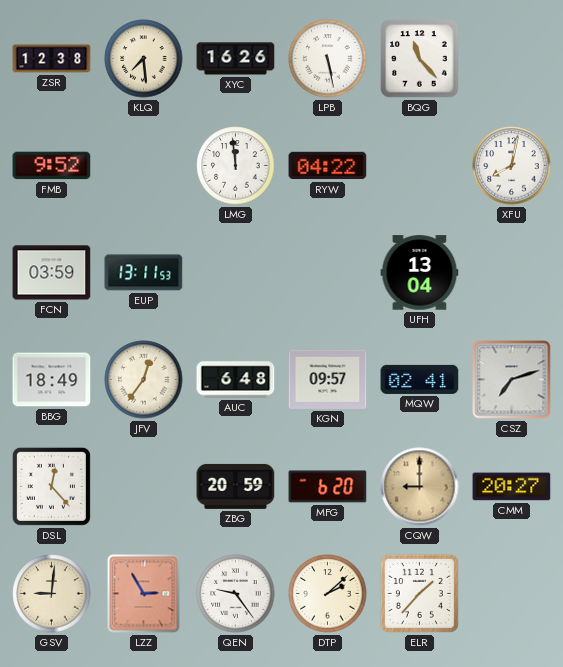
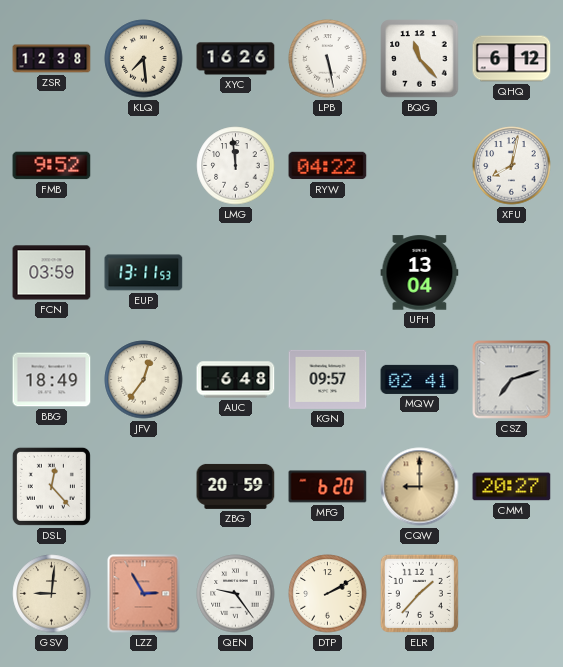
QHQ: none -> 6:12 (512, 59)
DTP: 2:08 -> 2:10 (328, 594)
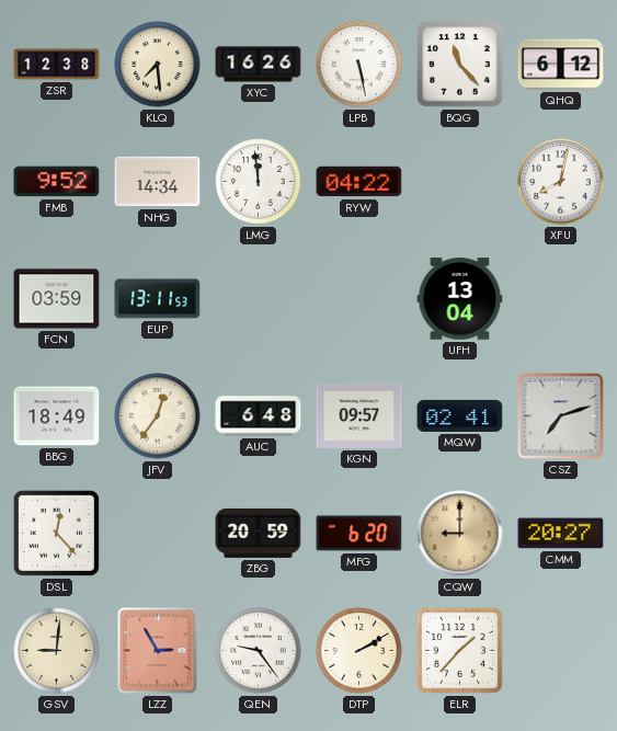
NHG: none -> 14:34 (158, 182)
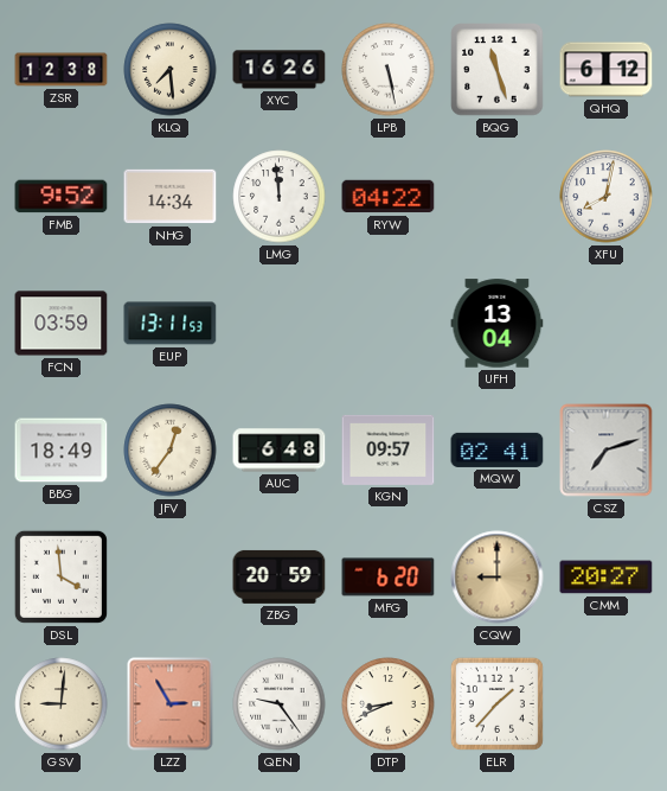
BQG: 11:23 -> 11:27 (498, 70)
DSL: 12:23 -> 3:59 (60, 576)
DTP: 2:10 -> 8:41 (389, 704)
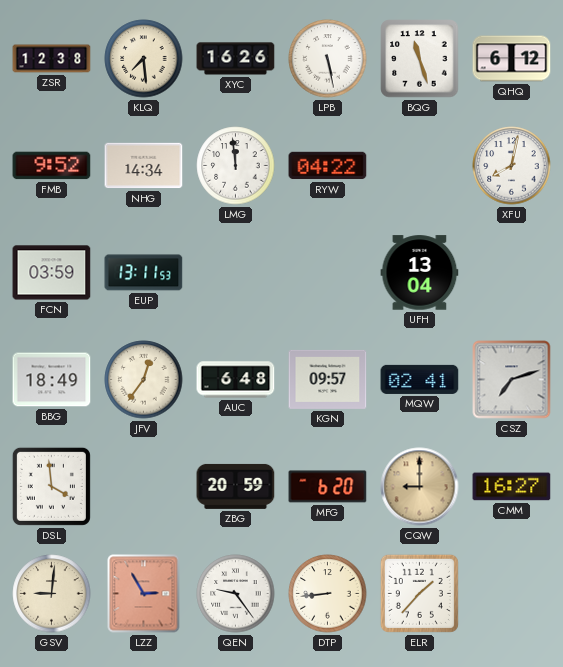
CMM: 20:27 -> 16:27 (512, 487)
DTP: 8:41 -> 8:44 (328, 594)
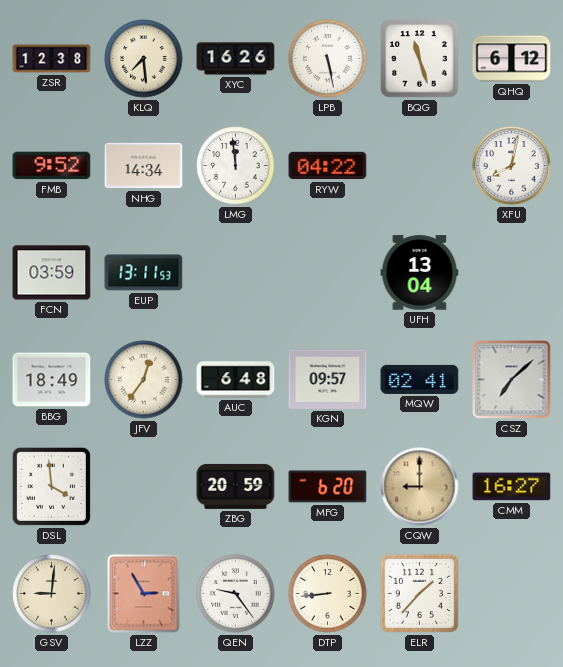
CSZ: 7:12 -> 7:08 (512, 380)
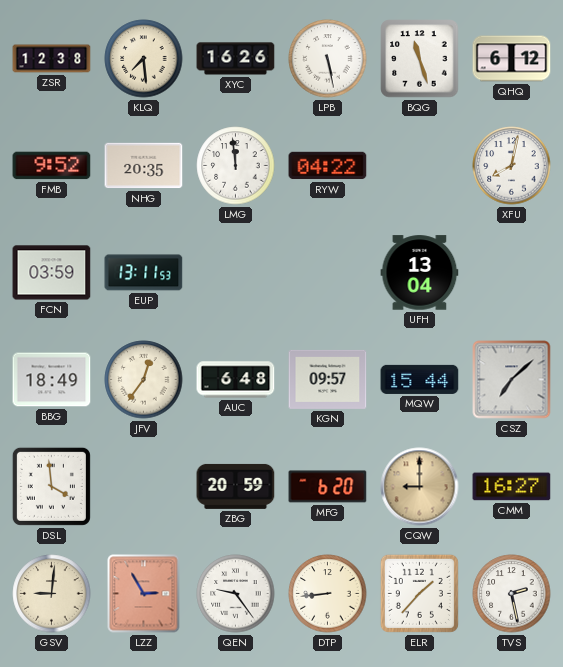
NHG: 14:34 -> 20:35 (144, 166)
MQW: 02:41 -> 15:44 (420, 379)
TVS: none -> 2:28 (512, 594)
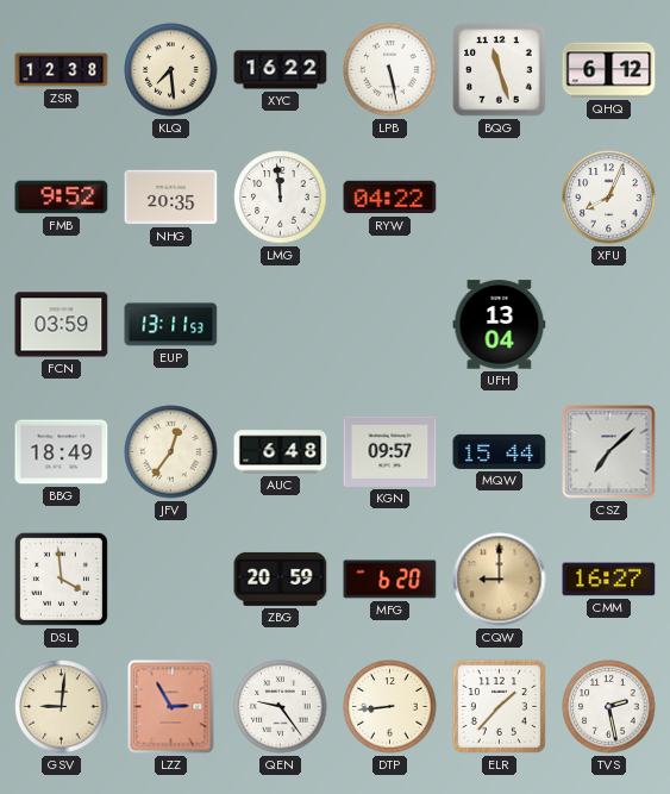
XYC: 16:26 -> 16:22 (281, 70)
XFU: 8:02 -> 8:04 (609, 198)
